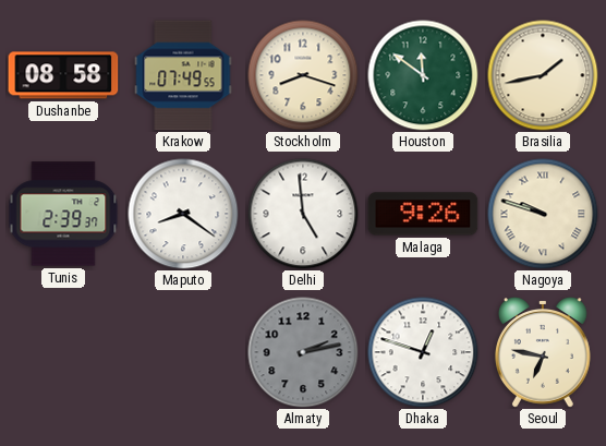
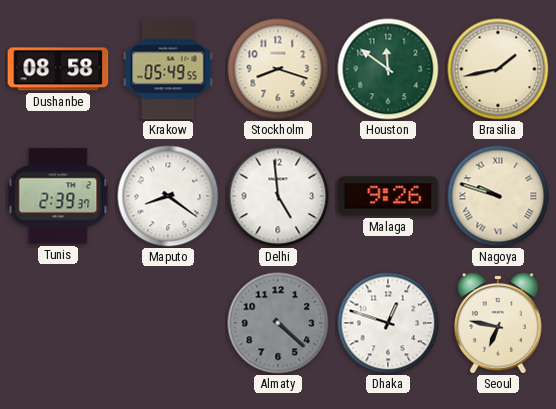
Krakow: 07:49 -> 05:49 (168, 69)
Almaty: 2:13 -> 4:22 (278, 323)
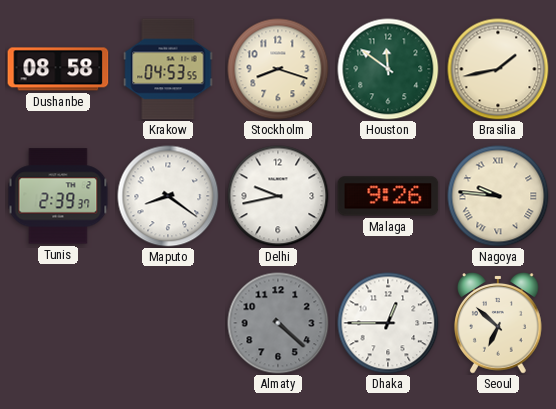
Krakow: 05:49 -> 04:53 (168, 69)
Delhi: 4:59 -> 9:43 (278, 196)
Nagoya: 9:48 -> 9:46 (498, 196)
Dhaka: 12:48 -> 12:45 (388, 323)
Seoul: 6:47 -> 6:52 (499, 324)
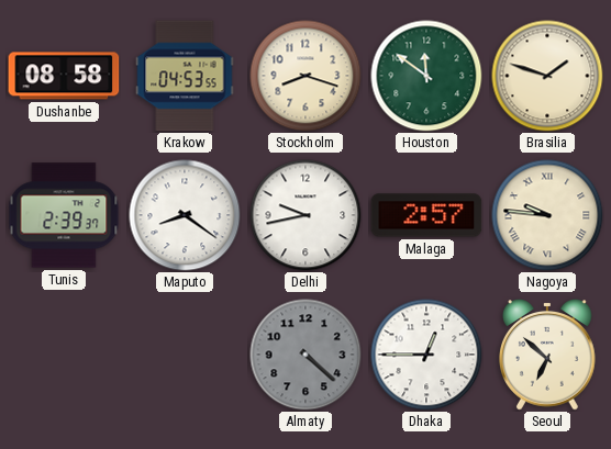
Brasilia: 1:43 -> 1:48 (547, 76)
Malaga: 9:26 -> 2:57 (426, 215)
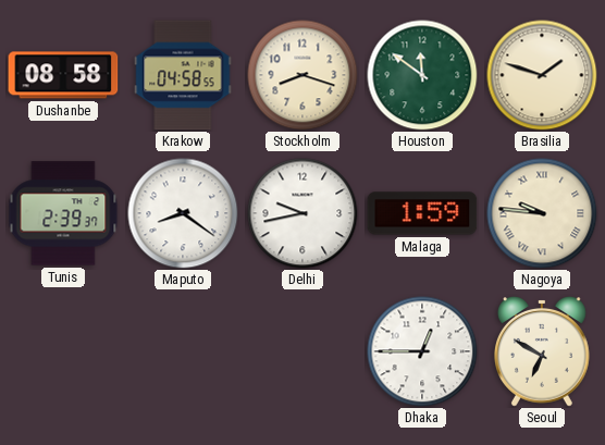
Krakow: 04:53 -> 04:58 (183, 75)
Malaga: 2:57 -> 1:59 (422, 213)
Almaty: 4:22 -> none (305, 355)
Seoul: 6:52 -> 6:50 (543, 353)
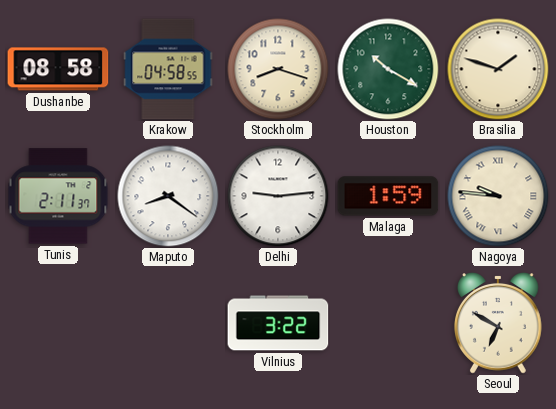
Houston: 11:51 -> 10:20 (388, 69)
Tunis: 2:39 -> 2:11 (58, 196)
Delhi: 9:43 -> 9:14 (278, 196)
Vilnius: none -> 3:22 (278, 323)
Dhaka: 12:45 -> none (422, 351)
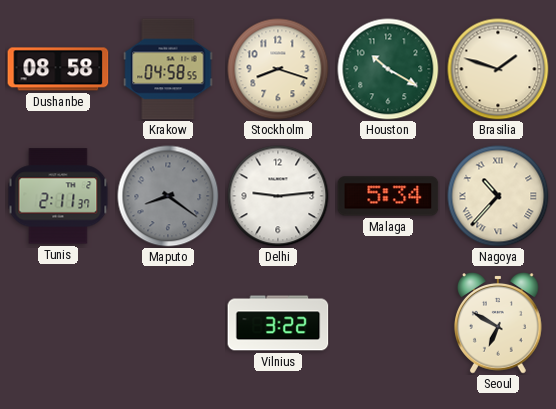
Maputo dial: white -> grey (168, 196)
Malaga: 1:59 -> 5:34 (388, 196)
Nagoya: 9:46 -> 10:37 (498, 196)
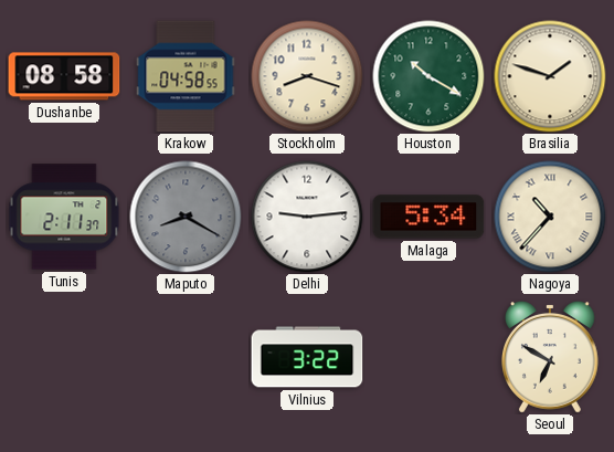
Maputo: 8:21 -> 8:20 (186, 217)
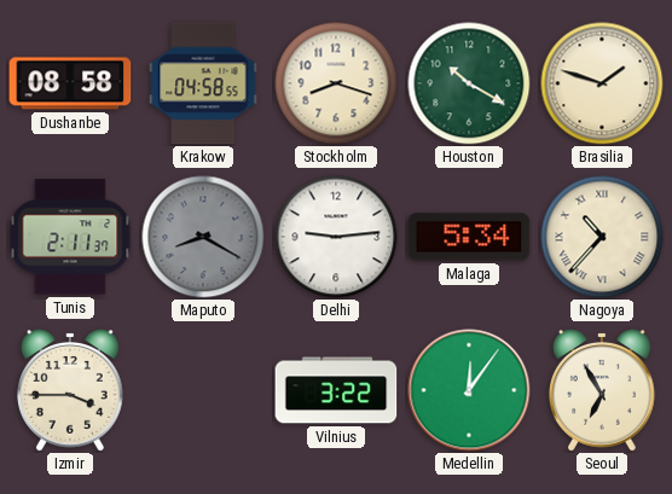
Izmir: none -> 3:45 (71, 391)
Medellin: none -> 12:06 (469, 390)
Seoul: 6:50 -> 6:55 (603, 391)
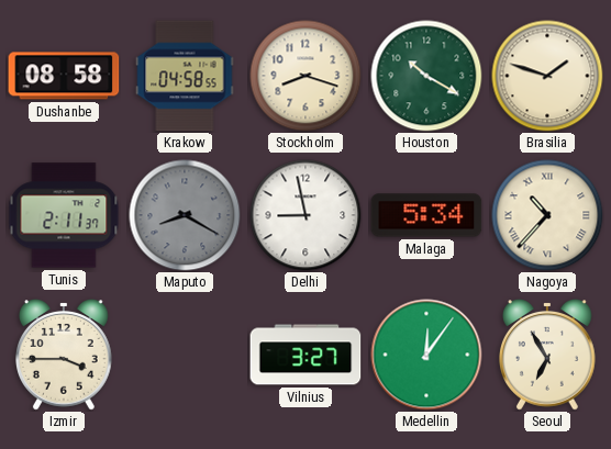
Delhi: 9:14 -> 8:58 (305, 215)
Vilnius: 3:22 -> 3:27 (305, 355)
